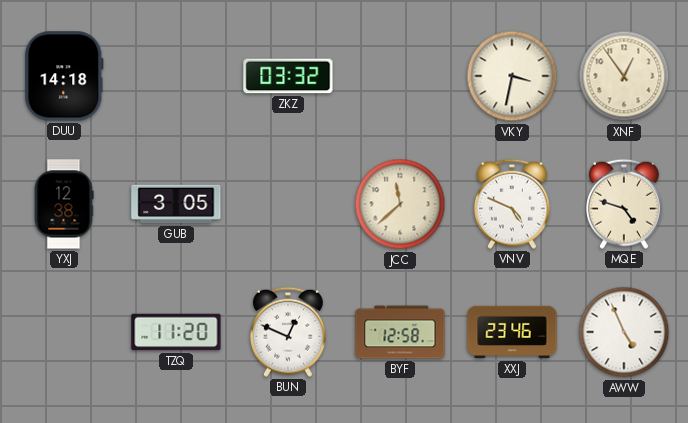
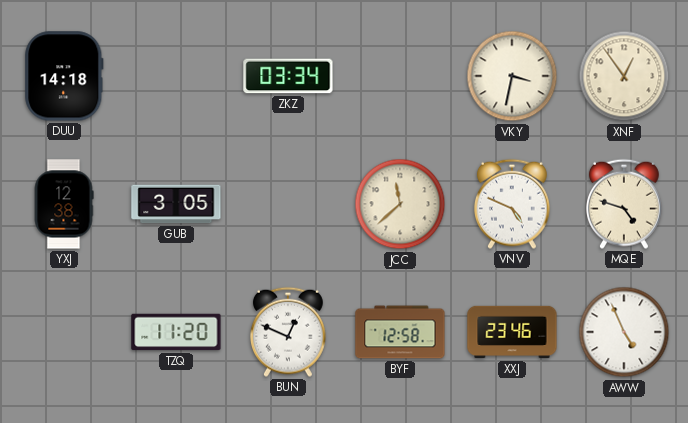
ZKZ: 03:32 -> 03:34 (288, 76)
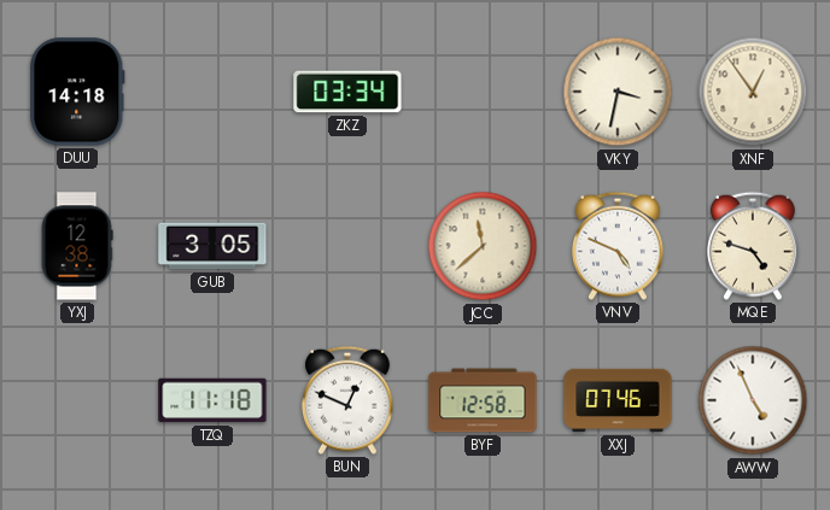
TZQ: 11:20 -> 11:18 (212, 400)
XXJ: 23:46 -> 07:46 (618, 400)
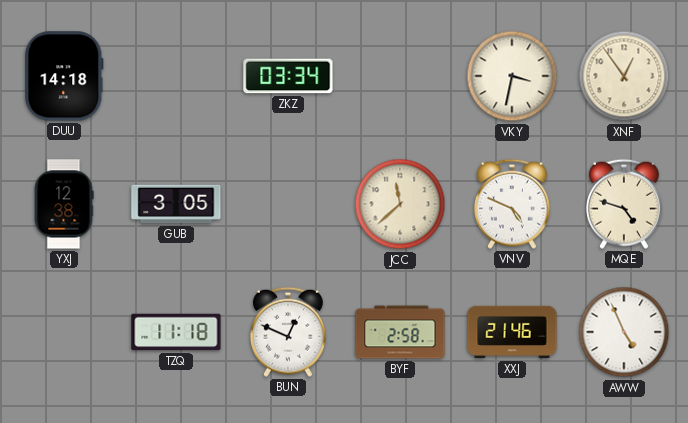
BYF: 12:58 -> 2:58 (400, 332)
XXJ: 07:46 -> 21:46 (512, 332)
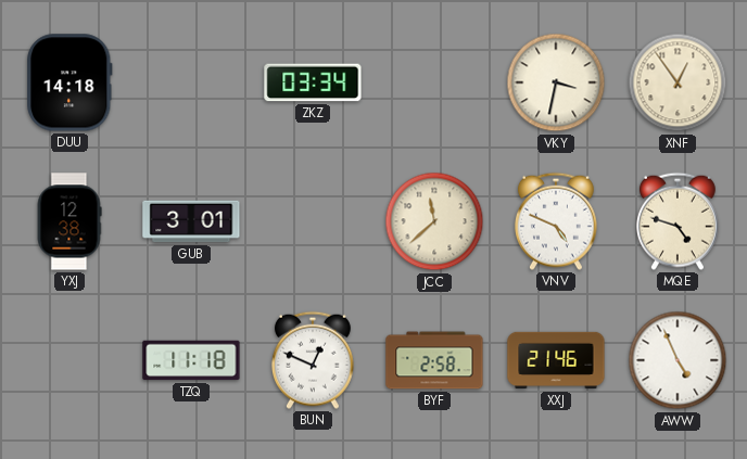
GUB: 3:05 -> 3:01 (191, 221)
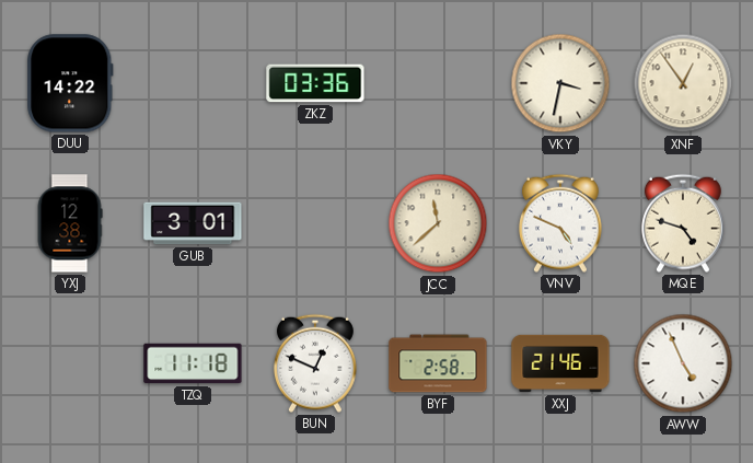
DUU: 14:18 -> 14:22 (70, 83)
ZKZ: 03:34 -> 03:36 (315, 83)
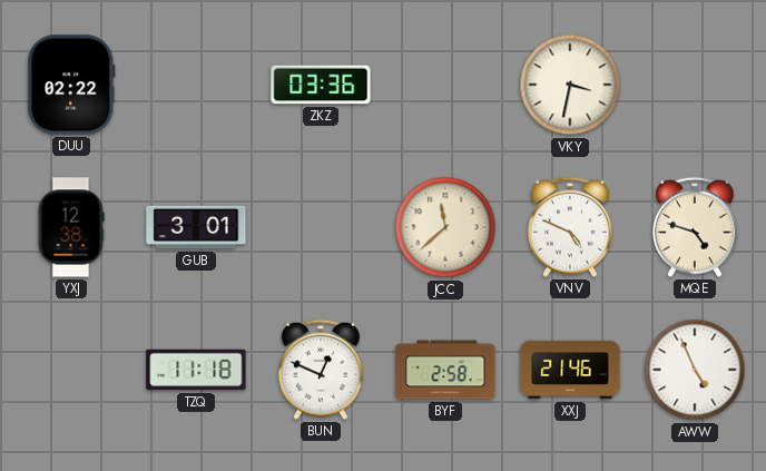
DUU: 14:22 -> 02:22 (71, 85)
XNF: 12:54 -> none (683, 83)
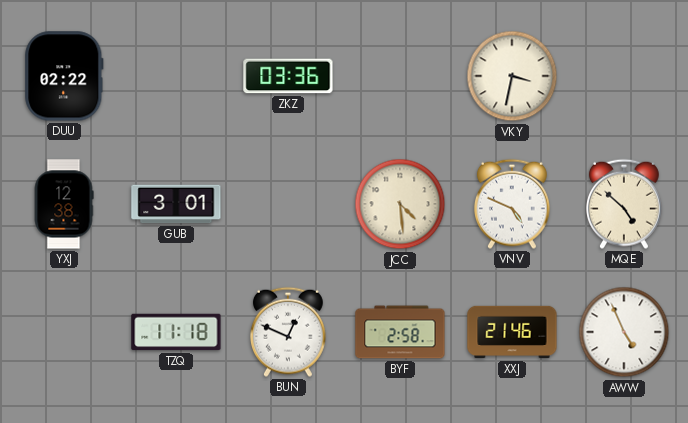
JCC: 11:38 -> 4:29 (400, 204)
MQE: 4:48 -> 4:52 (624, 204)
